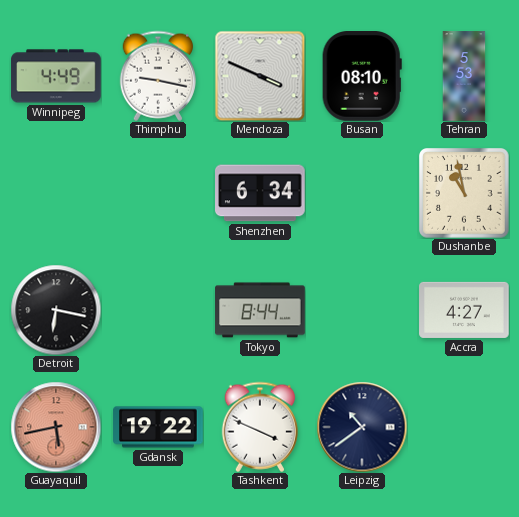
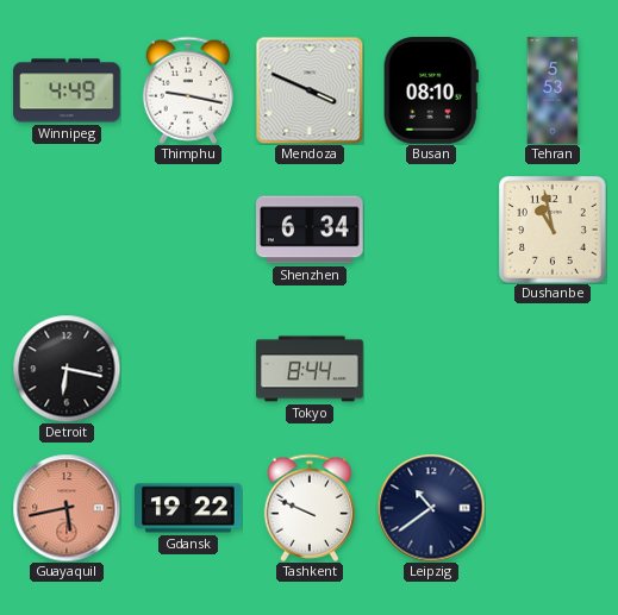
Accra: 4:27 -> none (464, 310)
Tashkent: 3:49 -> 9:49 (308, 508)
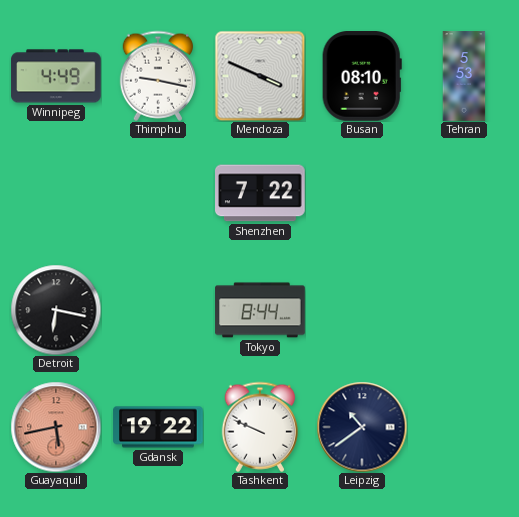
Shenzhen: 6:34 -> 7:22 (261, 193)
Dushanbe: 10:58 -> none (554, 231)
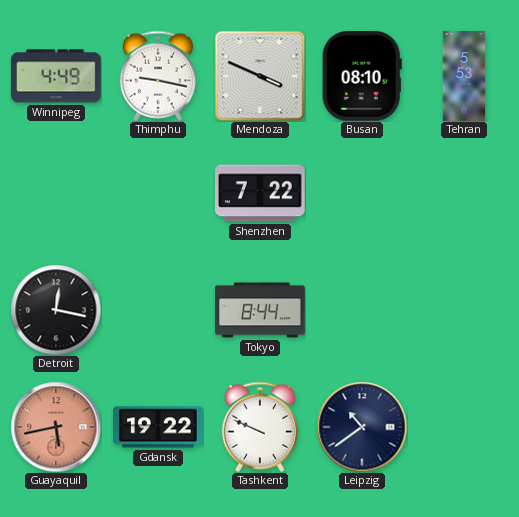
Detroit: 6:17 -> 12:17 (56, 310)
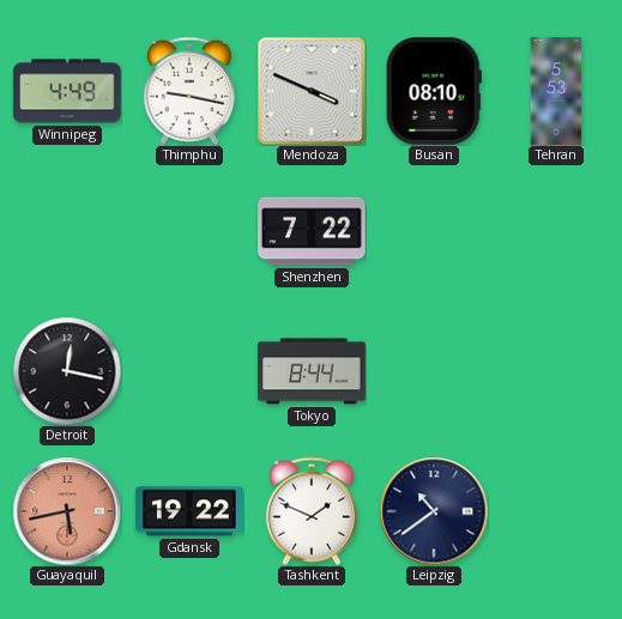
Tashkent: 9:49 -> 1:49 (310, 511)
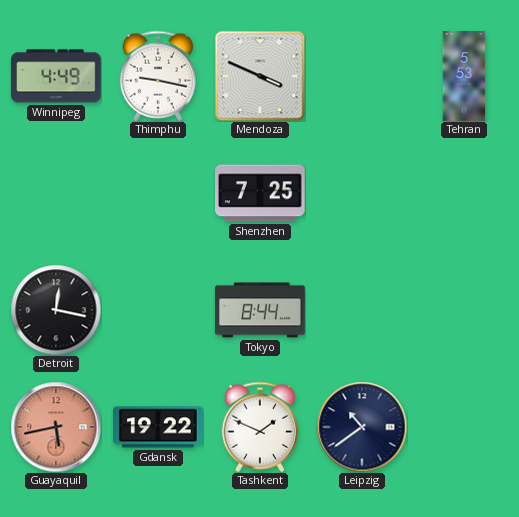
Busan: 08:10 -> none (434, 92)
Shenzhen: 7:22 -> 7:25 (261, 193)
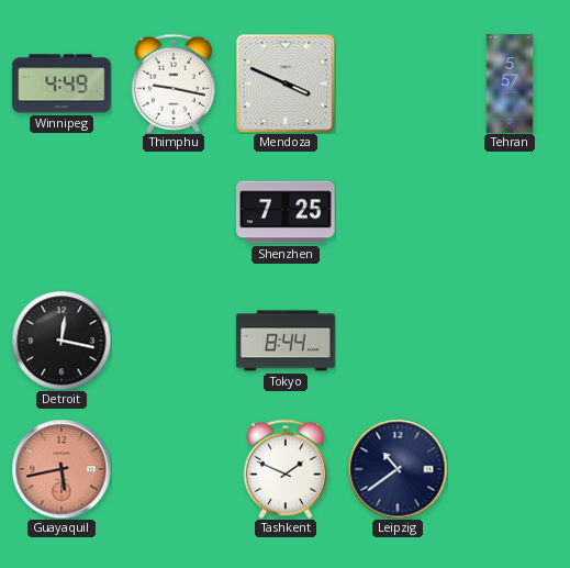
Tehran: 5:53 -> 5:57 (510, 83)
Gdansk: 19:22 -> none (158, 427)
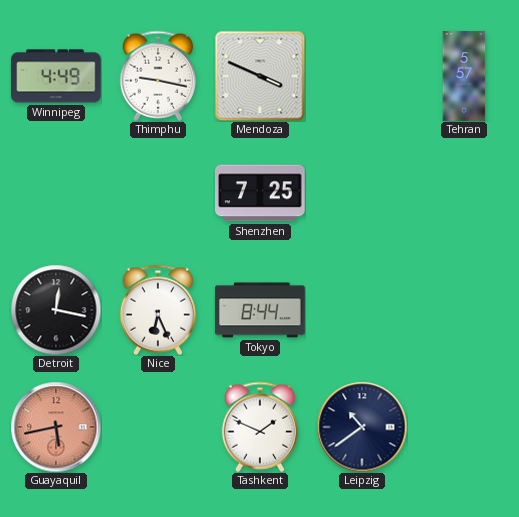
Nice: none -> 6:26 (157, 310)
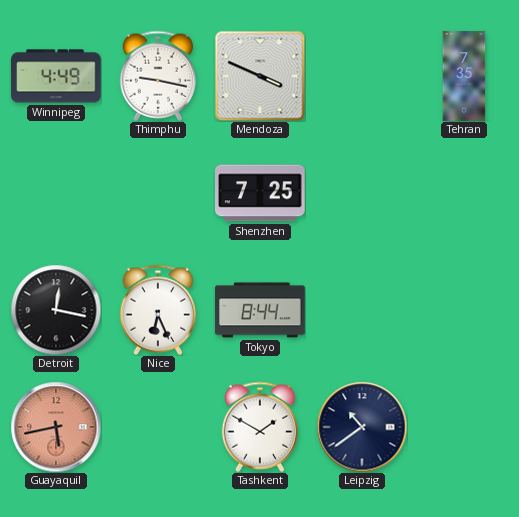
Tehran: 5:57 -> 7:35 (464, 76)
Tashkent: 1:49 -> 1:50 (259, 427)
